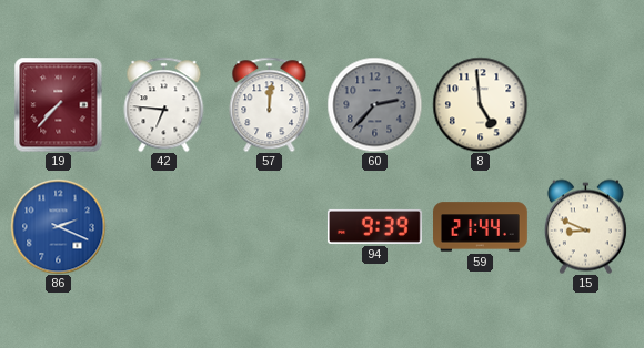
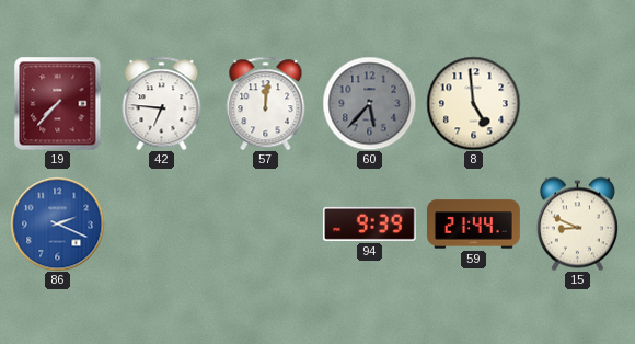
60: 2:37 -> 5:37 (369, 103)
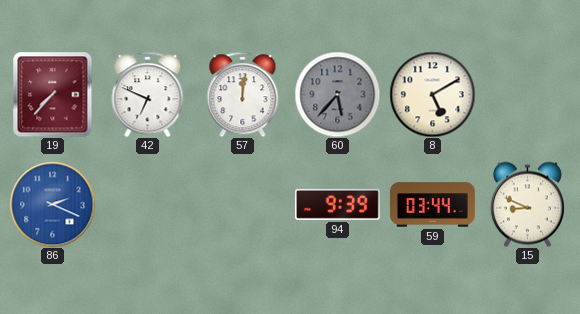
42: 6:46 -> 6:49 (148, 94)
8: 4:59 -> 5:10 (432, 94)
59: 21:44 -> 03:44 (433, 205)
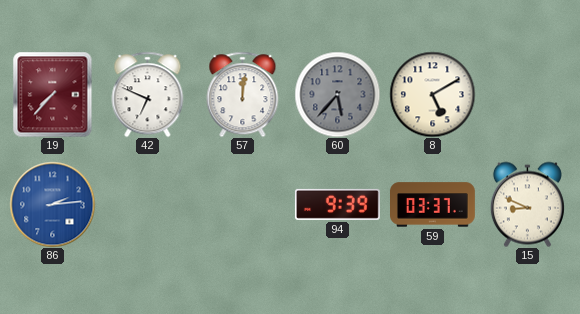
86: 2:19 -> 2:14 (52, 204)
59: 03:44 -> 03:37 (433, 205)
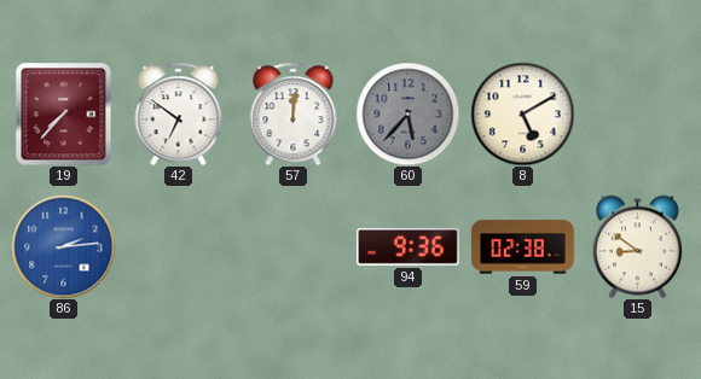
42: 6:49 -> 6:51 (179, 113)
94: 9:39 -> 9:36 (407, 246)
59: 03:37 -> 02:38 (523, 247)
15: 8:49 -> 8:51 (637, 246)
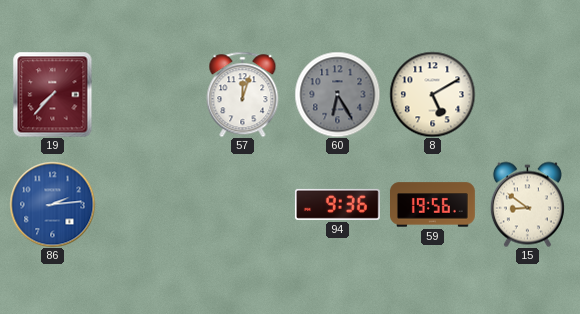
42: 6:51 -> none (179, 113)
57: 12:01 -> 12:03 (243, 94)
60: 5:37 -> 6:25 (337, 94)
59: 02:38 -> 19:56 (433, 205)
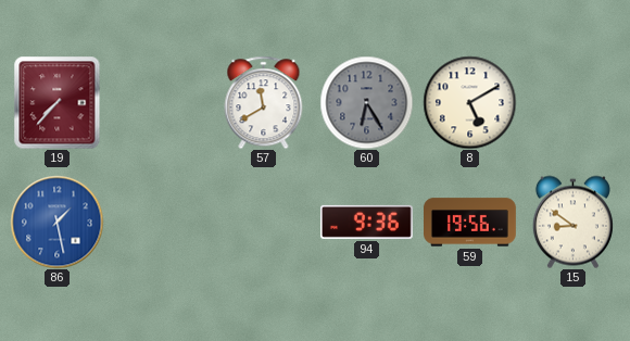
57: 12:03 -> 11:40 (264, 102)
86: 2:14 -> 1:28 (56, 222)
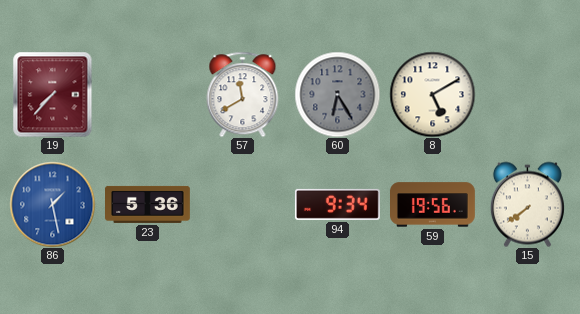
23: none -> 5:36 (148, 204)
94: 9:36 -> 9:34 (337, 204)
15: 8:51 -> 7:39 (527, 204)
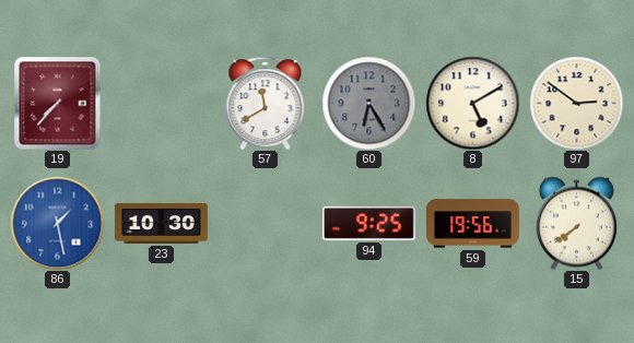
97: none -> 2:51 (576, 103)
23: 5:36 -> 10:30 (162, 223)
94: 9:34 -> 9:25 (368, 223)
